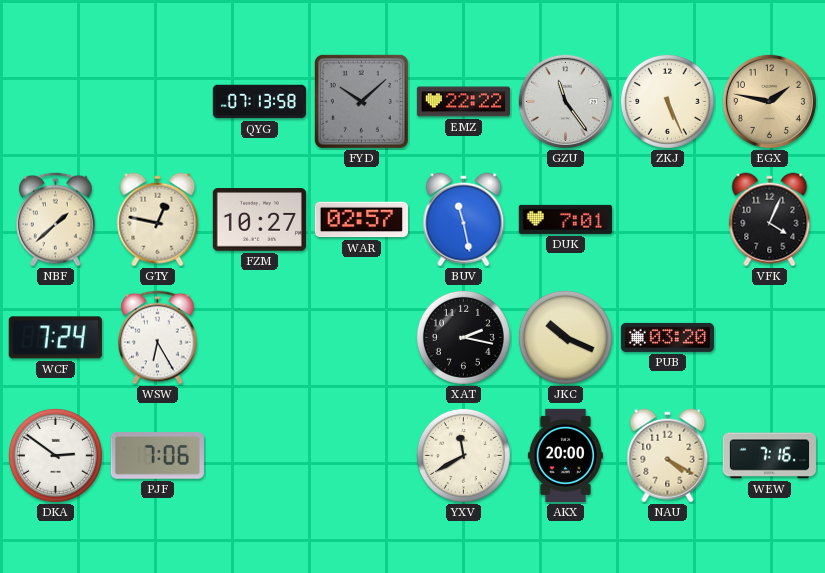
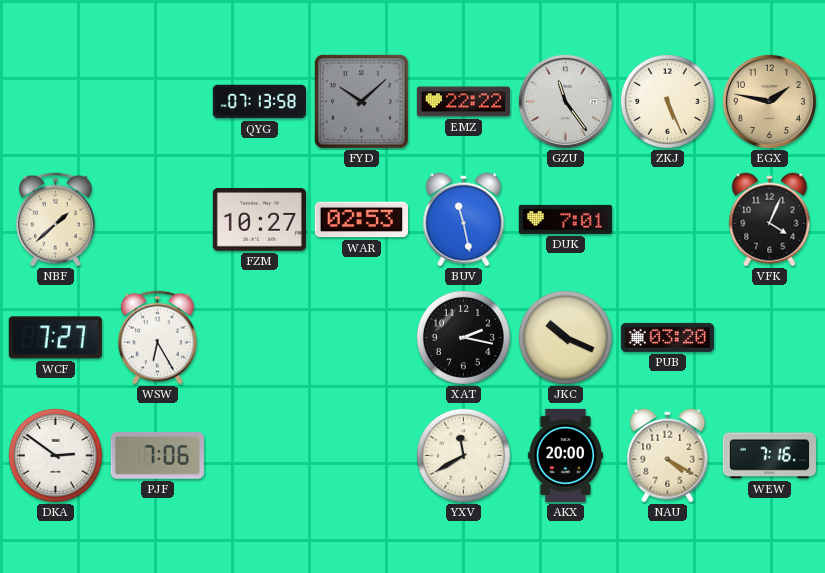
GTY: 12:47 -> none (158, 220)
WAR: 02:57 -> 02:53 (361, 220)
WCF: 7:24 -> 7:27 (55, 338)
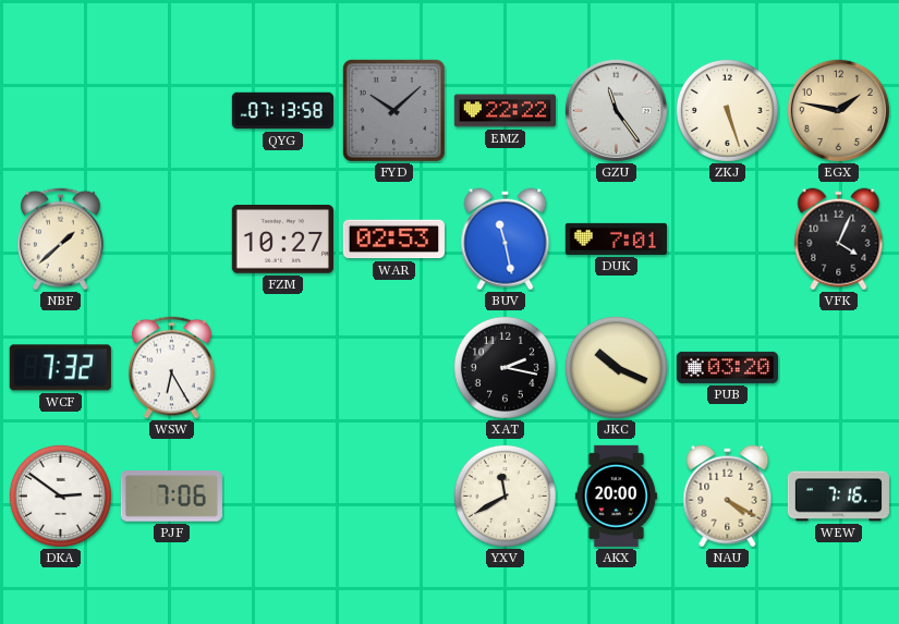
ZKJ: 5:26 -> 5:27 (727, 110)
WCF: 7:27 -> 7:32 (60, 368)
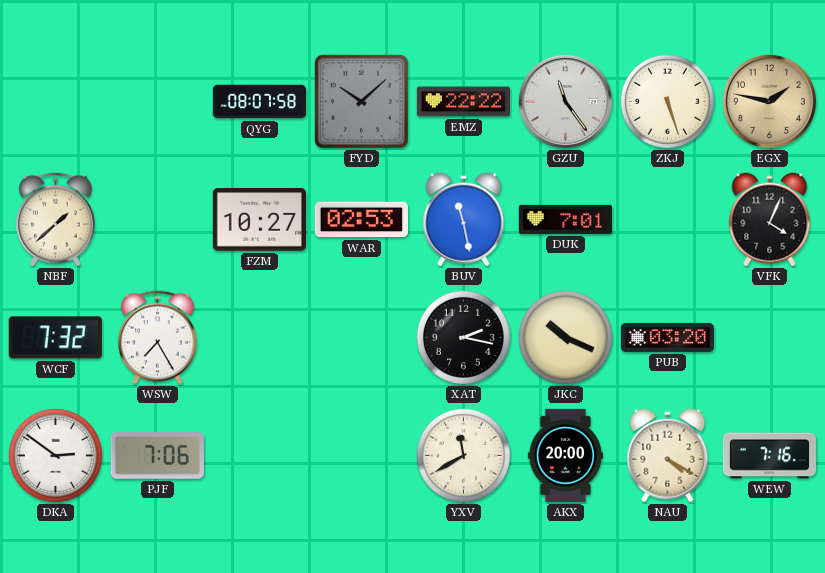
QYG: 07:13 -> 08:07 (259, 102)
WSW: 6:25 -> 7:25 (158, 338)
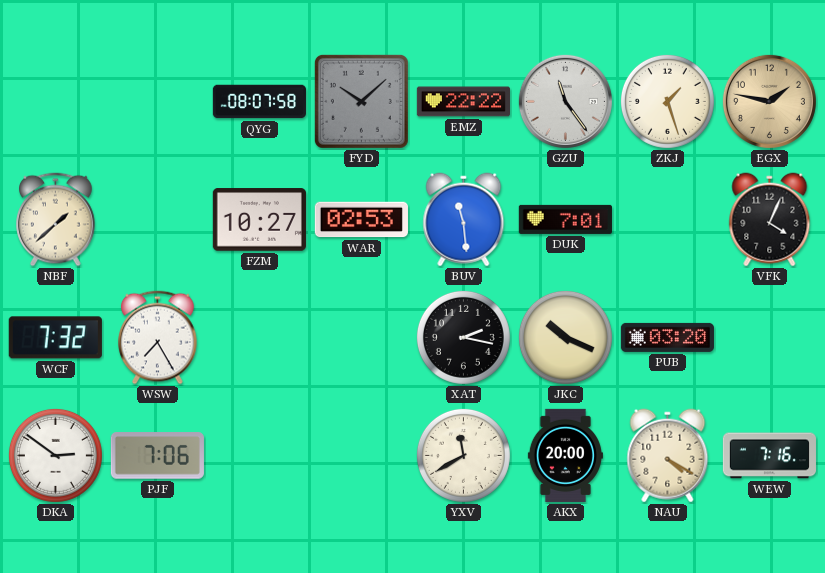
ZKJ: 5:27 -> 1:27 (667, 101)
BUV: 11:28 -> 11:29 (464, 220)
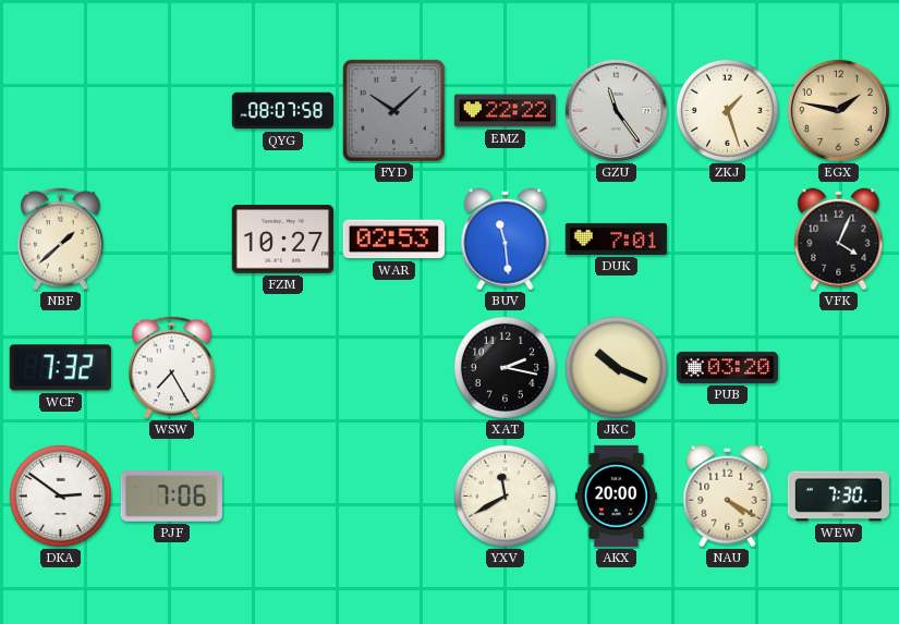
WEW: 7:16 -> 7:30 (838, 497)
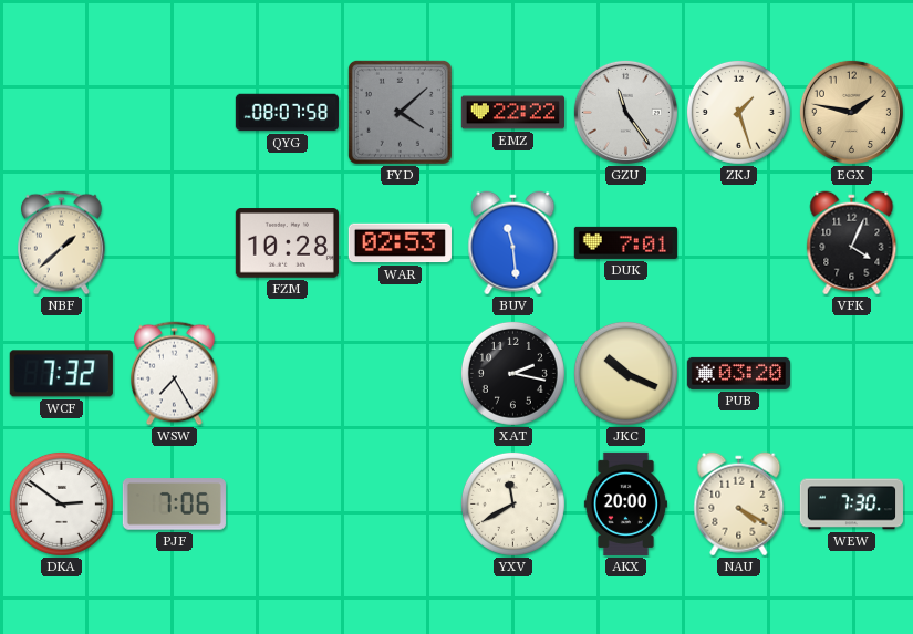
FYD: 10:08 -> 4:08 (400, 112)
FZM: 10:27 -> 10:28 (287, 243)
